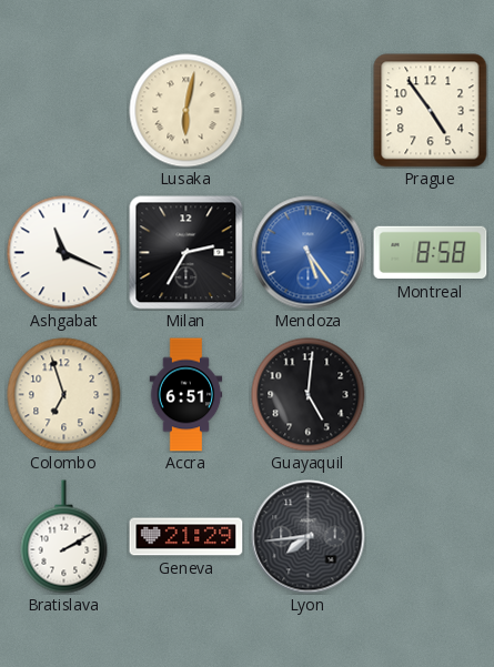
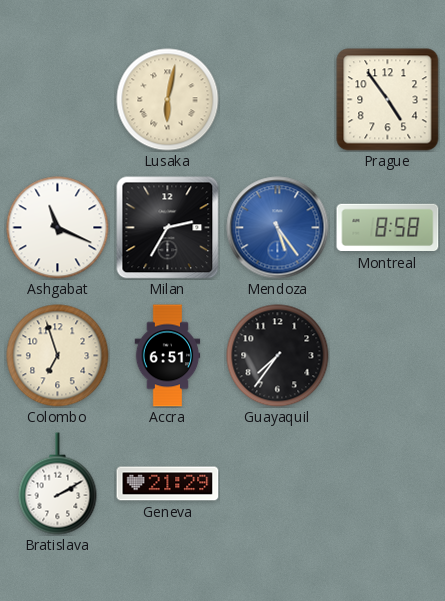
Guayaquil: 5:01 -> 7:36 (278, 356)
Lyon: 7:44 -> none (309, 537)
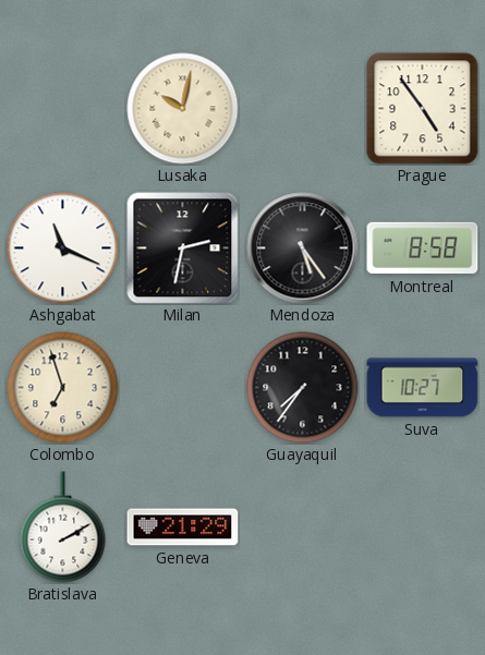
Lusaka: 6:02 -> 10:02 (183, 109)
Milan: 2:35 -> 2:32 (183, 248)
Mendoza dial: blue -> black (303, 248)
Accra: 6:51 -> none (168, 356)
Suva: none -> 10:27 (423, 388)
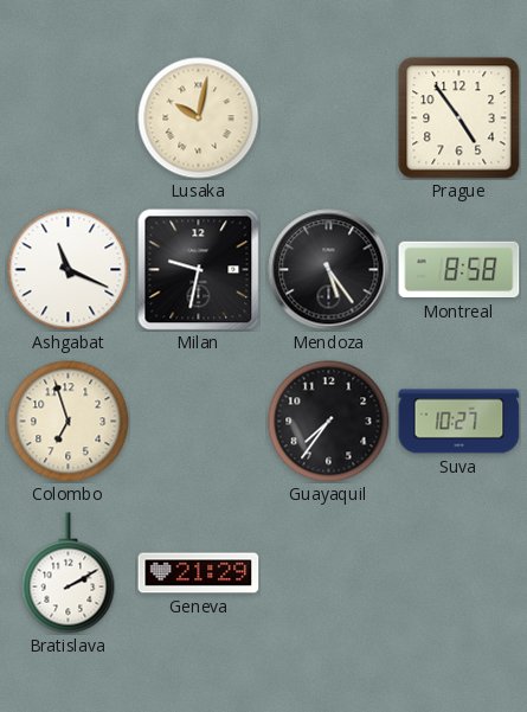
Milan: 2:32 -> 9:32 (199, 270)
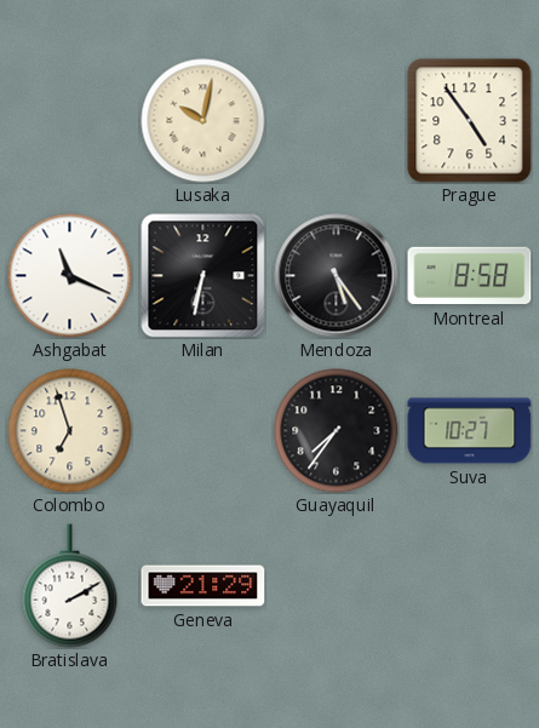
Milan: 9:32 -> 6:32 (203, 276)
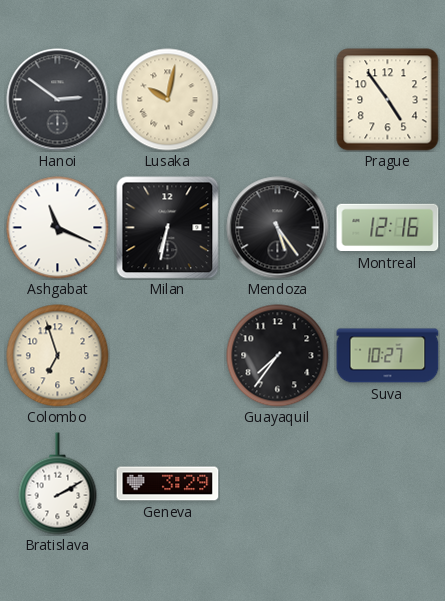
Hanoi: none -> 2:51 (58, 100)
Montreal: 8:58 -> 12:16 (388, 228)
Geneva: 21:29 -> 3:29 (168, 484)
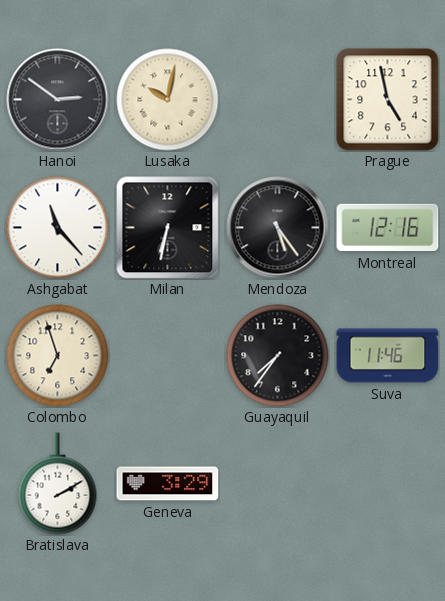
Prague: 4:54 -> 4:58 (388, 100)
Ashgabat: 11:19 -> 11:23 (58, 228)
Suva: 10:27 -> 11:46 (388, 356)
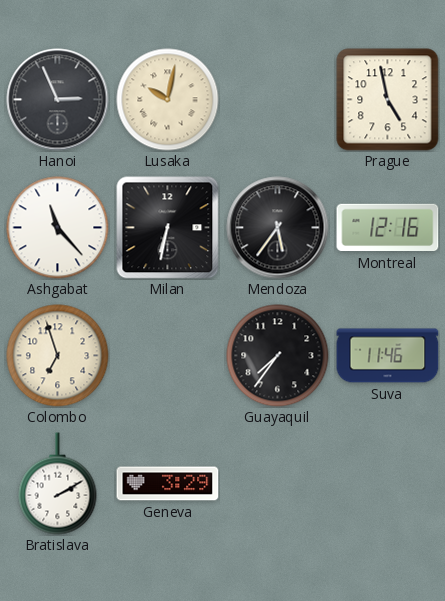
Hanoi: 2:51 -> 2:56 (58, 100)
Mendoza: 5:24 -> 5:36 (278, 228)
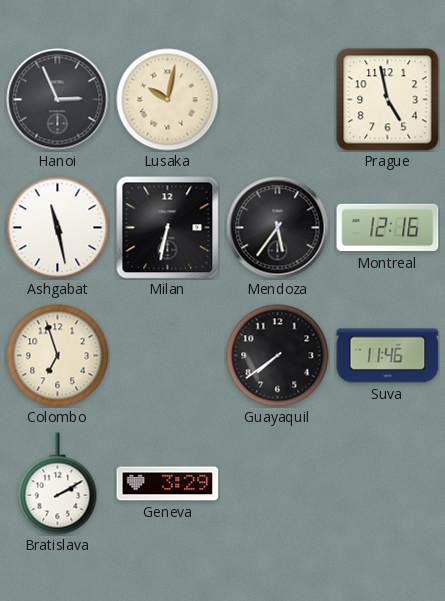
Ashgabat: 11:23 -> 11:28 (58, 228)
Guayaquil: 7:36 -> 7:39 (278, 356)
